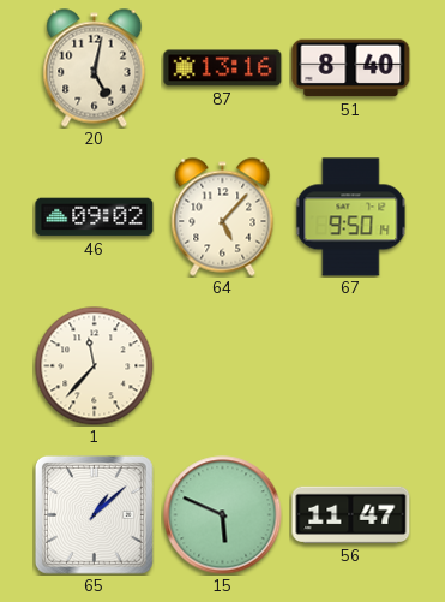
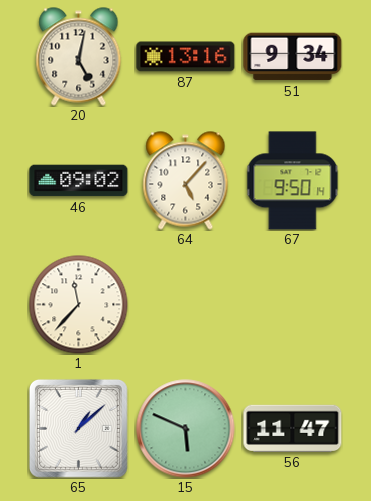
51: 8:40 -> 9:34 (293, 57)
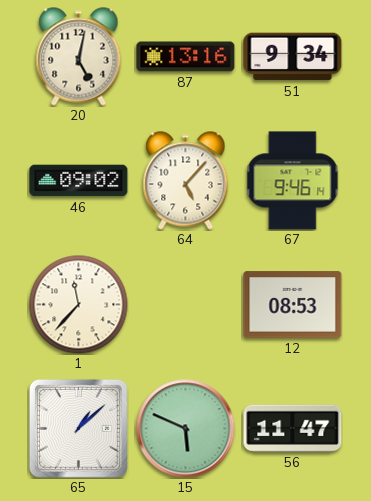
67: 9:50 -> 9:46 (293, 181)
12: none -> 08:53 (293, 305)
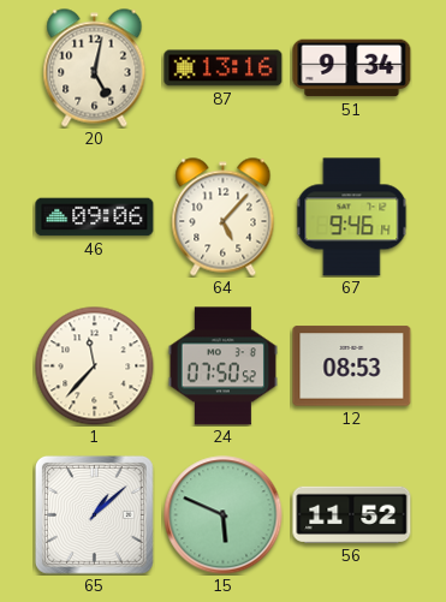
46: 09:02 -> 09:06 (95, 217)
24: none -> 07:50 (222, 366)
56: 11:47 -> 11:52 (352, 514)
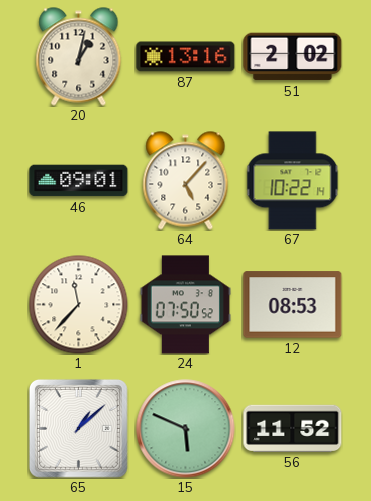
20: 5:02 -> 1:02 (79, 57)
51: 9:34 -> 2:02 (293, 57)
46: 09:06 -> 09:01 (79, 181)
67: 9:46 -> 10:22 (293, 181)
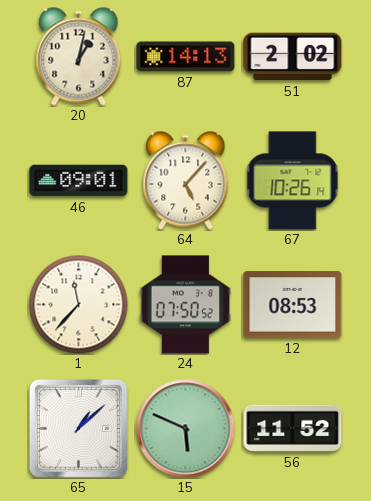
87: 13:16 -> 14:13 (186, 57)
67: 10:22 -> 10:26 (293, 181)
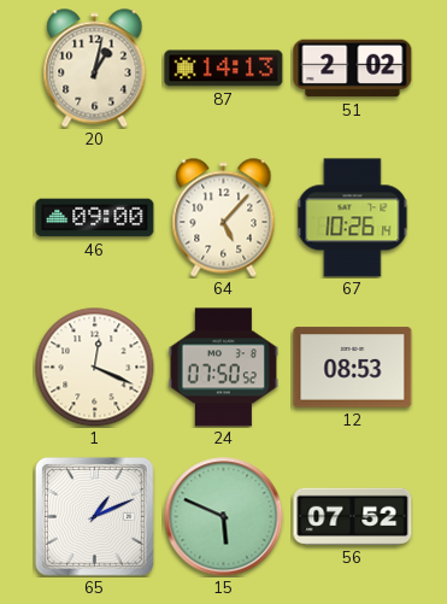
46: 09:01 -> 09:00 (95, 218)
1: 11:37 -> 12:19 (95, 368)
65: 1:08 -> 1:11 (94, 516)
56: 11:52 -> 07:52 (353, 516)
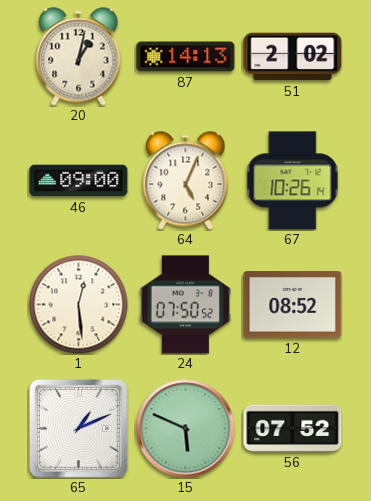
64: 5:07 -> 5:04 (186, 181)
1: 12:19 -> 12:29 (79, 305)
12: 08:53 -> 08:52 (293, 305)
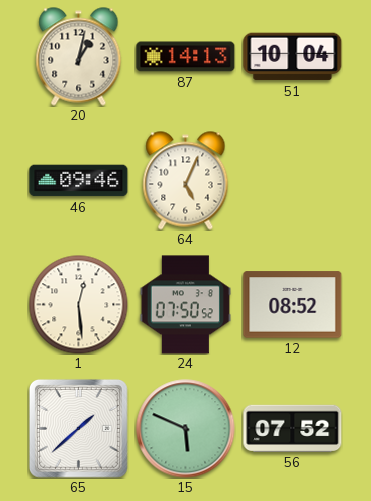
51: 2:02 -> 10:04 (293, 57)
46: 09:00 -> 09:46 (79, 181)
67: 10:26 -> none (293, 181)
65: 1:11 -> 1:38 (78, 428)
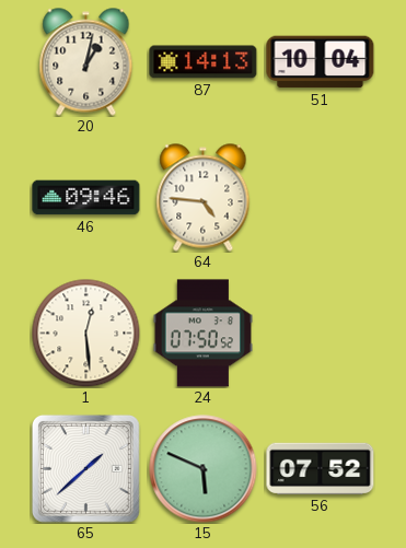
64: 5:04 -> 4:46 (204, 198)
12: 08:52 -> none (293, 305)
